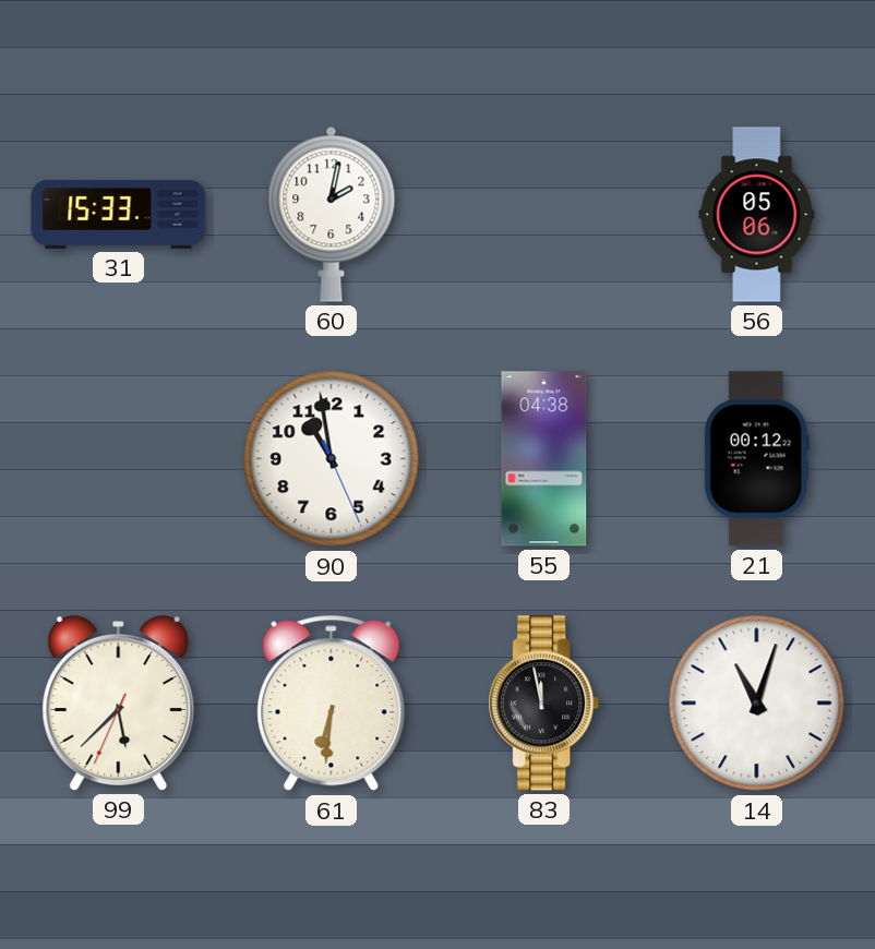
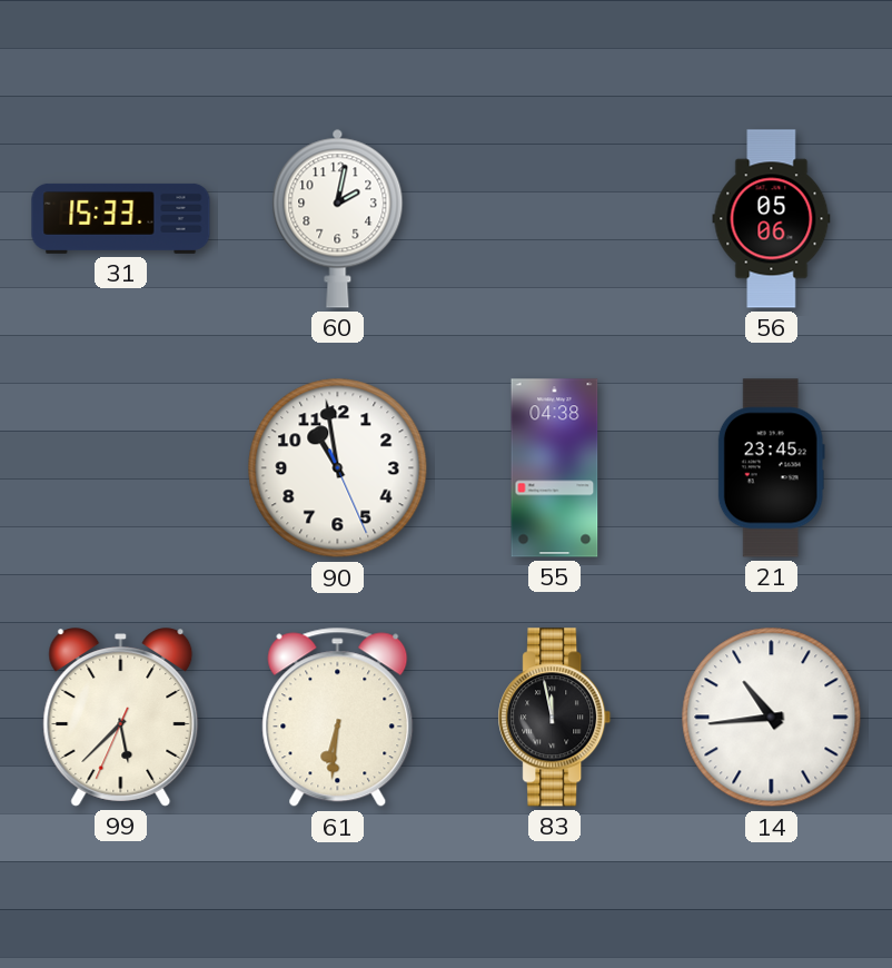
21: 00:12 -> 23:45 (771, 468)
14: 11:03 -> 10:44 (772, 718)
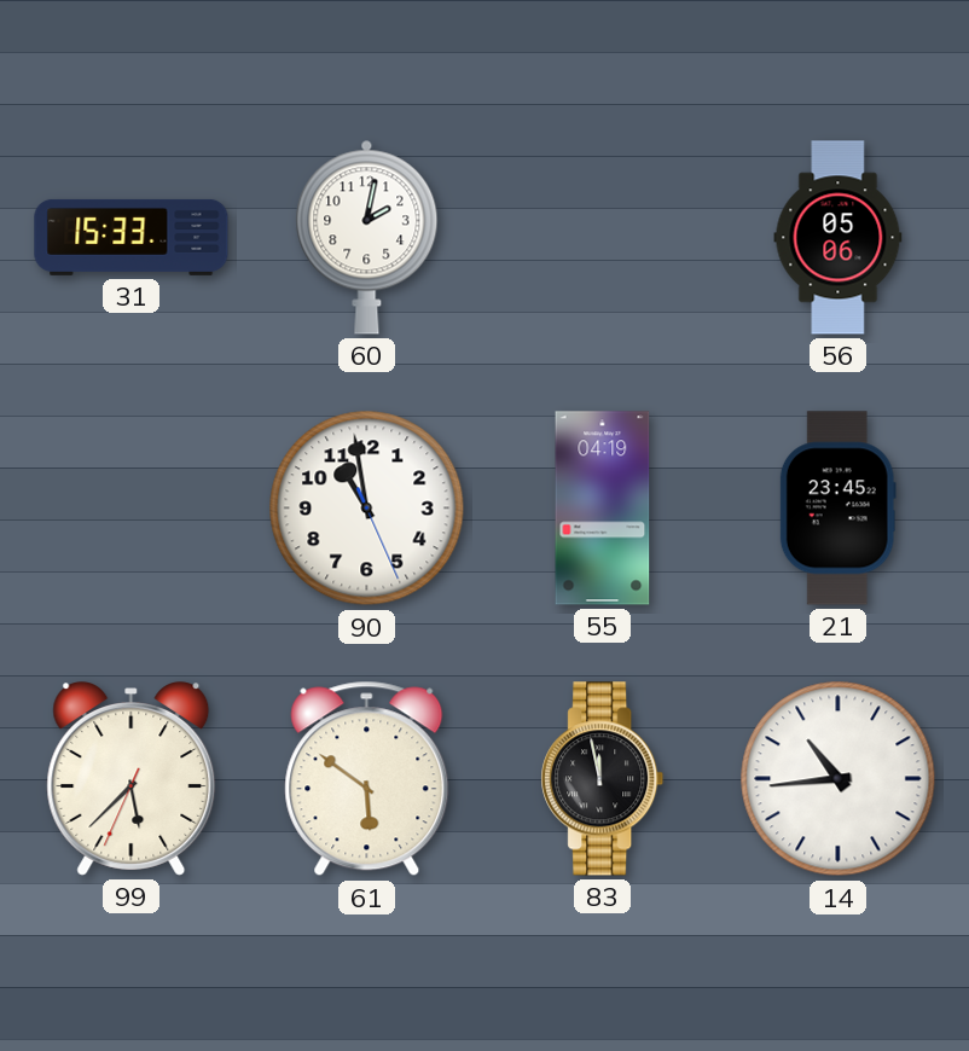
55: 04:38 -> 04:19 (603, 509)
61: 6:31 -> 5:51 (367, 779)
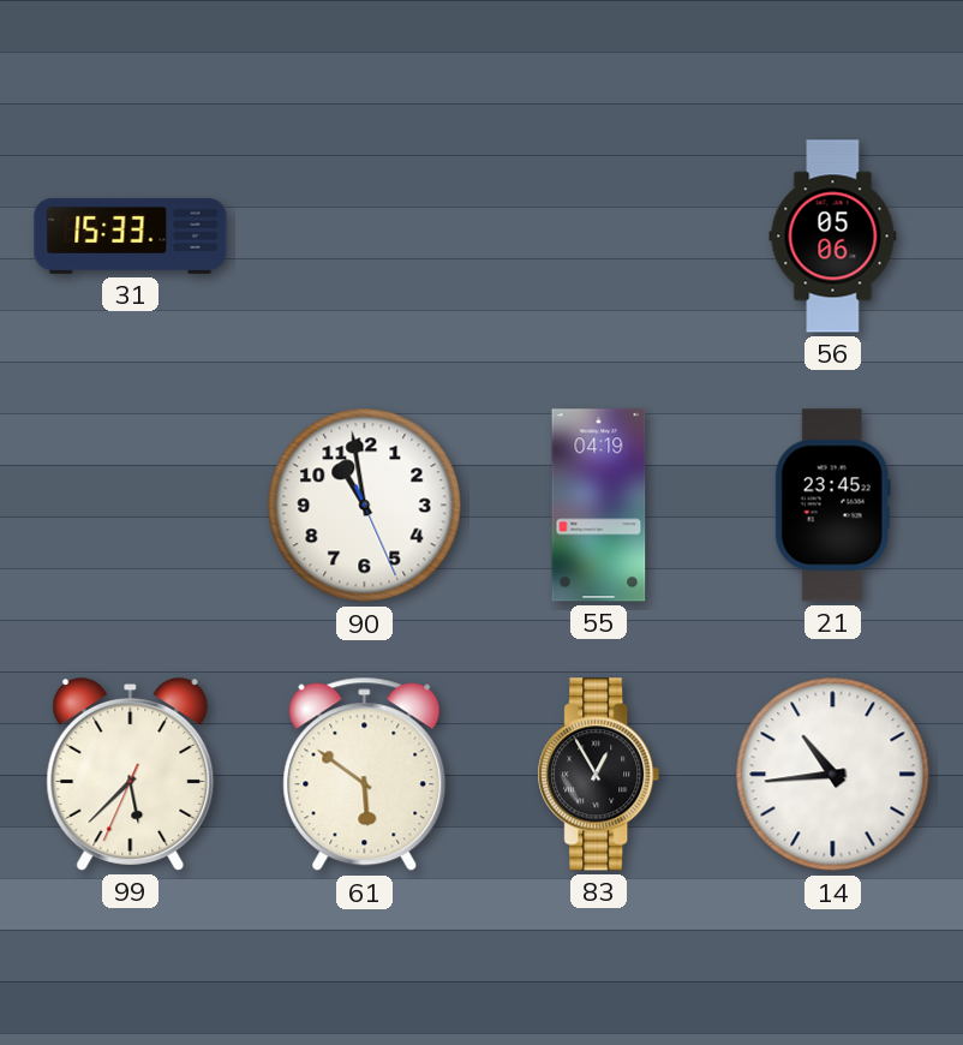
60: 2:02 -> none (367, 237)
83: 11:58 -> 12:55 (599, 775)
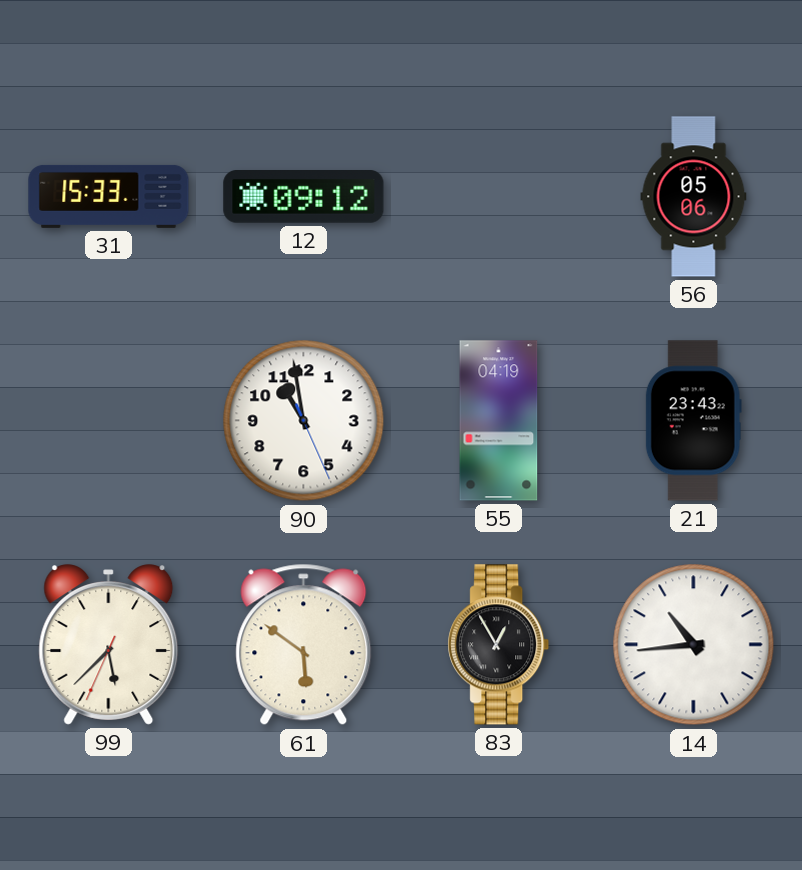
12: none -> 09:12 (304, 197)
21: 23:45 -> 23:43 (693, 421)
